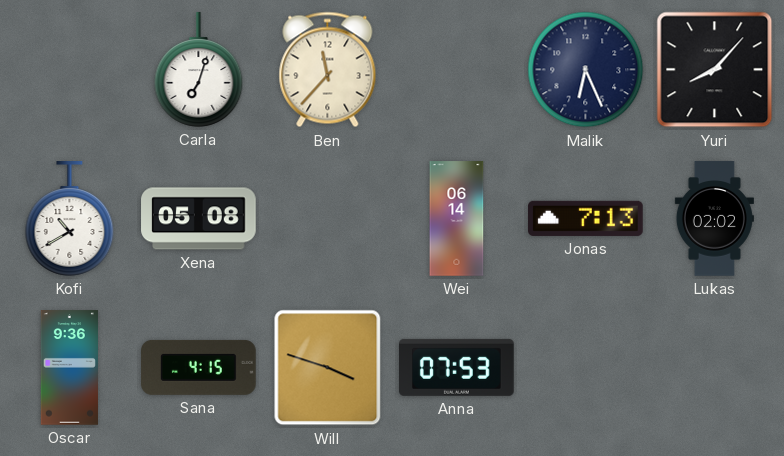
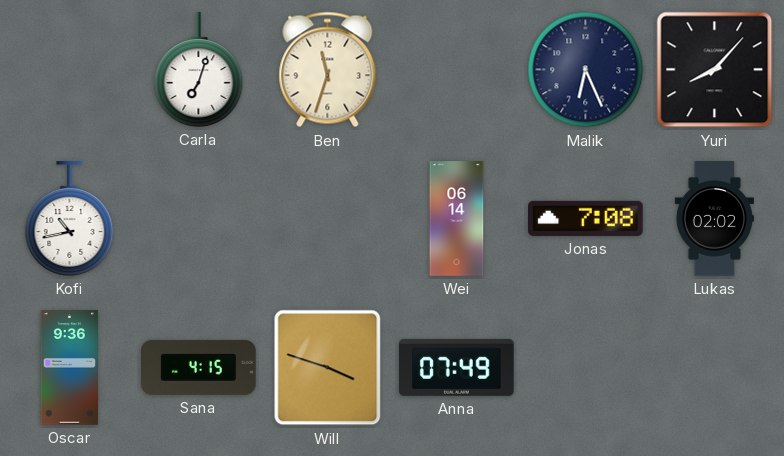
Ben: 11:37 -> 11:33 (328, 70)
Kofi: 10:40 -> 10:43 (70, 219)
Xena: 05:08 -> none (199, 219)
Jonas: 7:13 -> 7:08 (586, 218)
Anna: 07:53 -> 07:49 (457, 367)
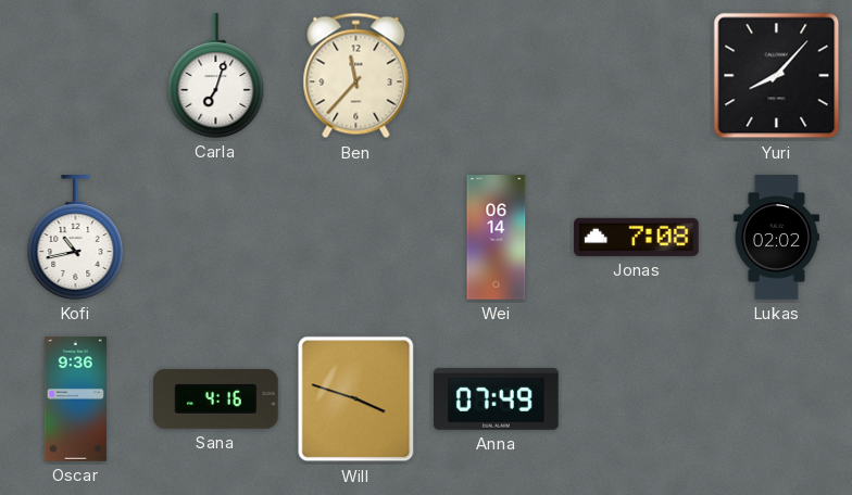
Ben: 11:33 -> 11:37 (356, 76)
Malik: 6:26 -> none (586, 70)
Sana: 4:15 -> 4:16 (216, 398)
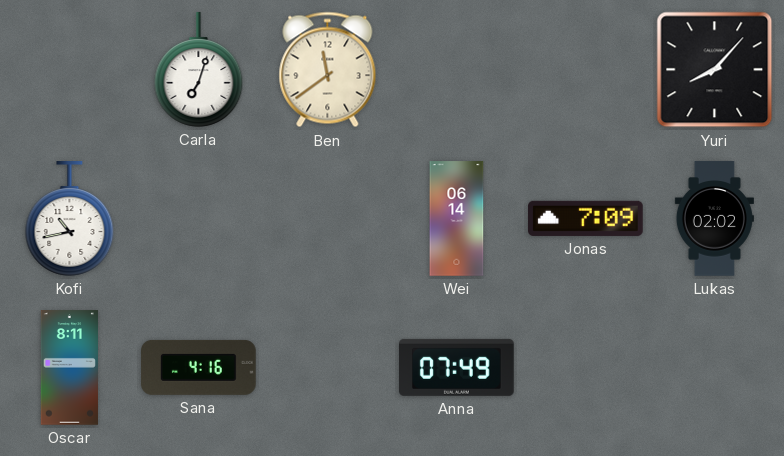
Ben: 11:37 -> 11:39 (328, 70)
Jonas: 7:08 -> 7:09 (586, 218)
Oscar: 9:36 -> 8:11 (69, 368)
Will: 3:48 -> none (356, 399)
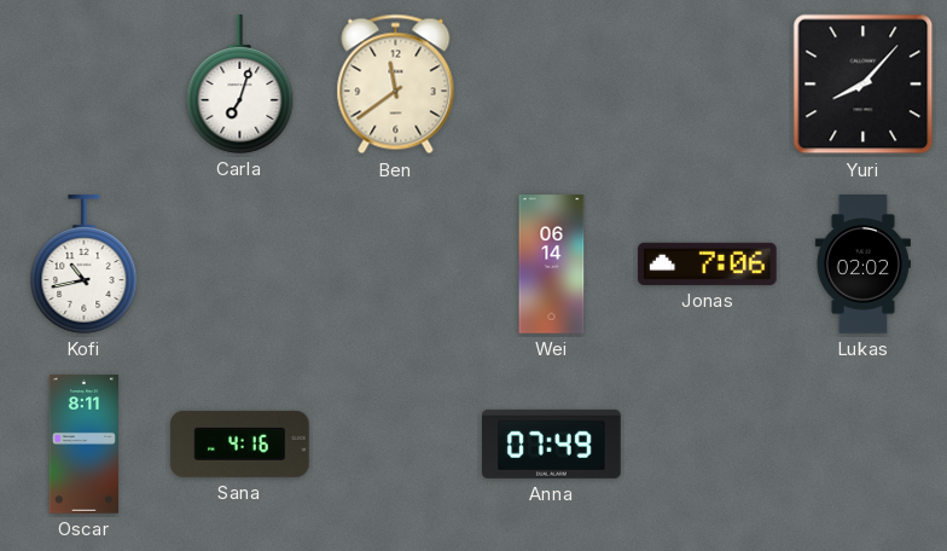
Jonas: 7:09 -> 7:06 (708, 263)
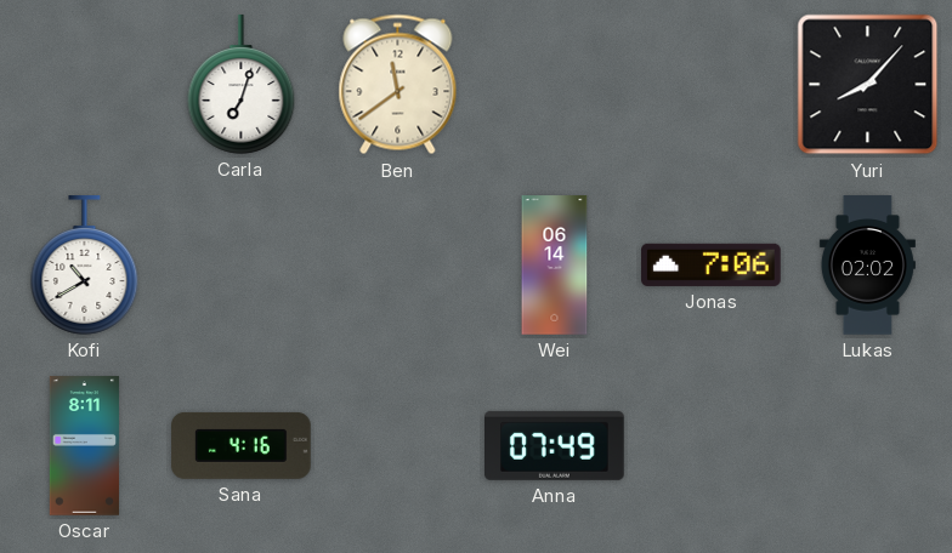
Kofi: 10:43 -> 10:40 (85, 266)
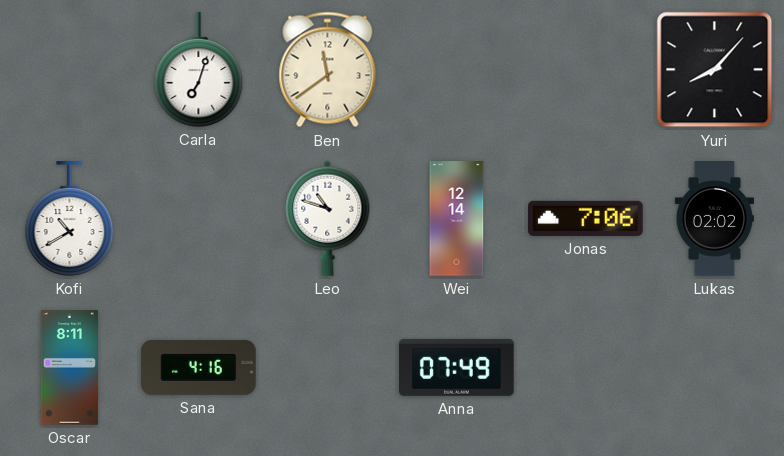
Leo: none -> 10:48 (328, 218)
Wei: 06:14 -> 12:14 (457, 219)
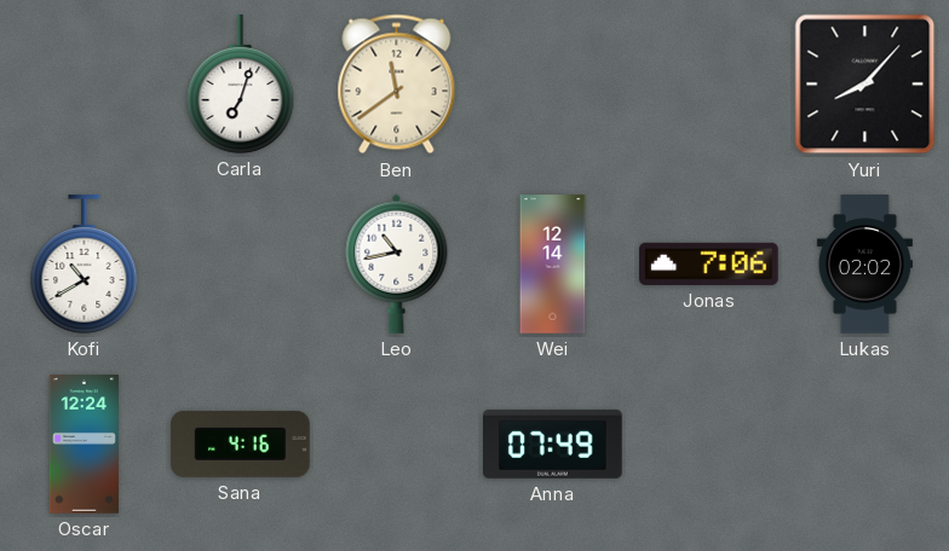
Leo: 10:48 -> 10:43 (397, 263)
Oscar: 8:11 -> 12:24 (84, 445)
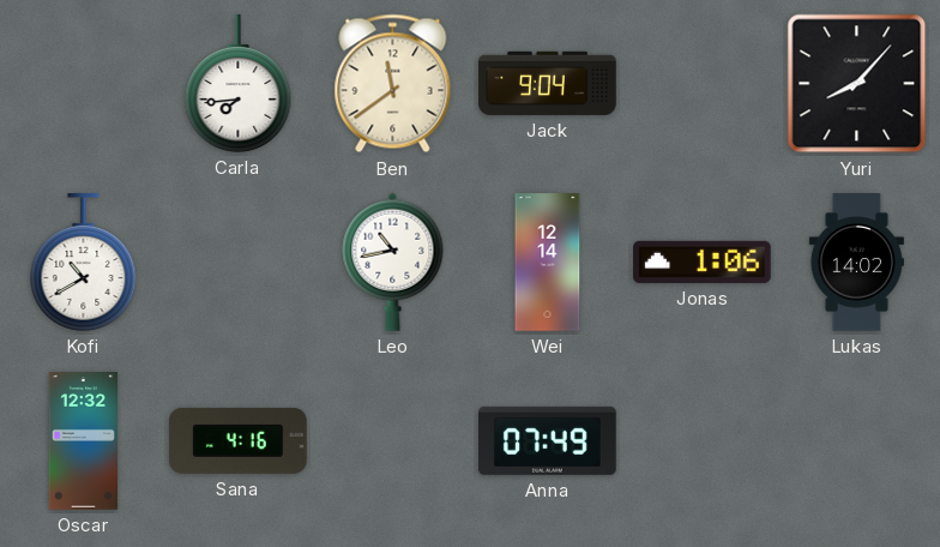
Carla: 7:03 -> 7:44 (239, 84)
Jack: none -> 9:04 (548, 83)
Jonas: 7:06 -> 1:06 (703, 262)
Lukas: 02:02 -> 14:02 (856, 263)
Oscar: 12:24 -> 12:32 (83, 441)
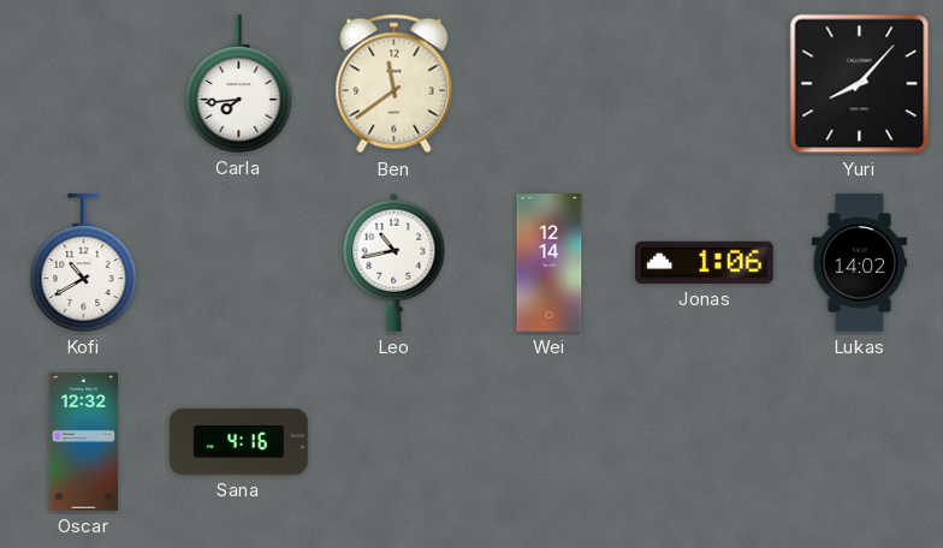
Jack: 9:04 -> none (548, 83)
Anna: 07:49 -> none (548, 440)
